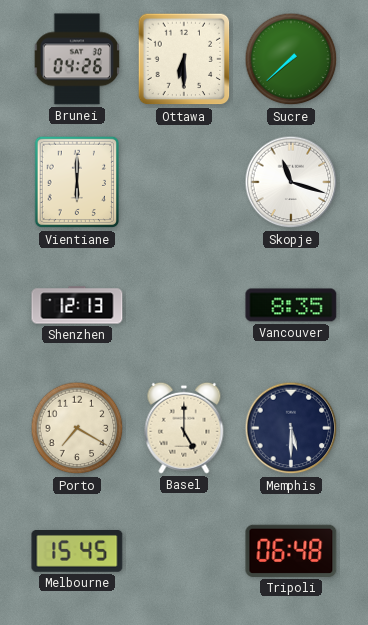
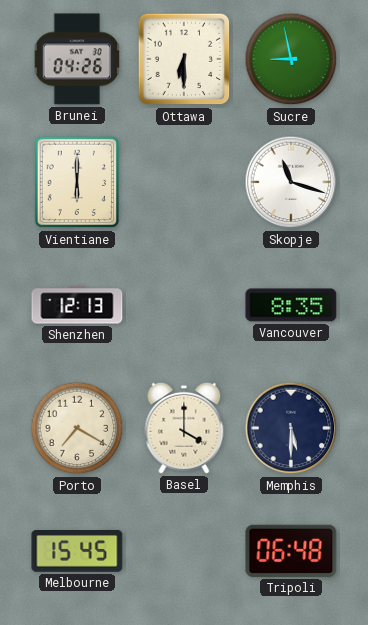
Sucre: 7:38 -> 8:58 (291, 59)
Basel: 5:00 -> 4:00 (184, 428)
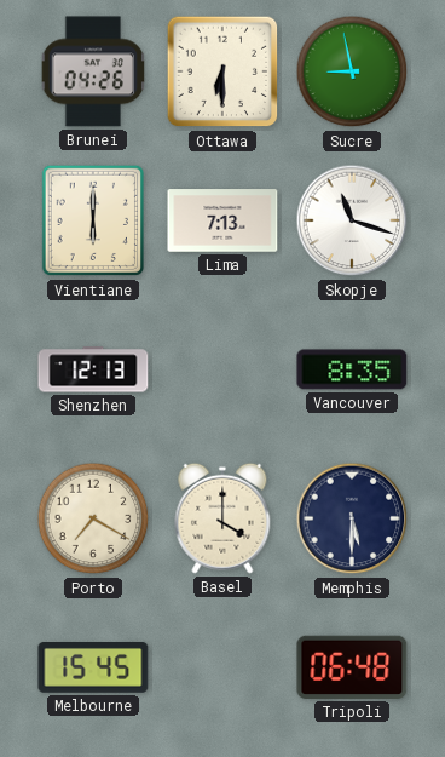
Lima: none -> 7:13 (223, 220)
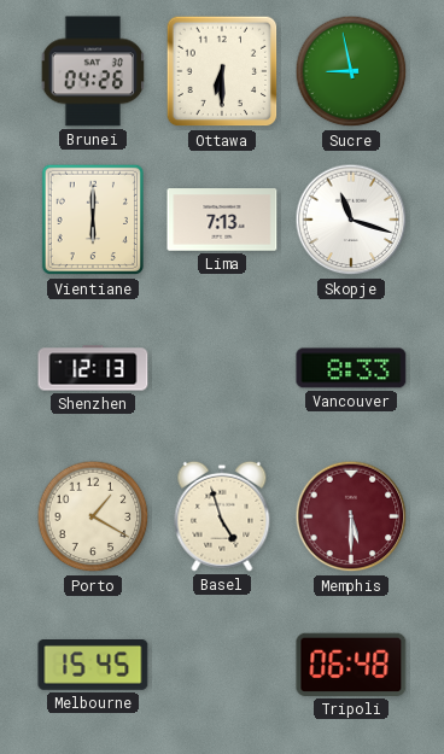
Vancouver: 8:35 -> 8:33 (351, 368)
Porto: 7:20 -> 1:20 (93, 516)
Basel: 4:00 -> 4:57 (222, 516)
Memphis dial: navy -> burgundy (351, 516)
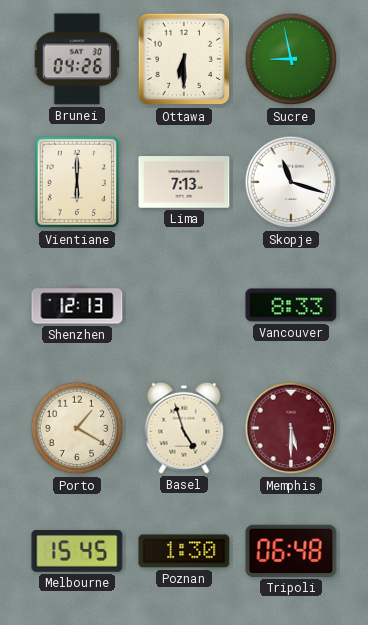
Poznan: none -> 1:30 (184, 551)
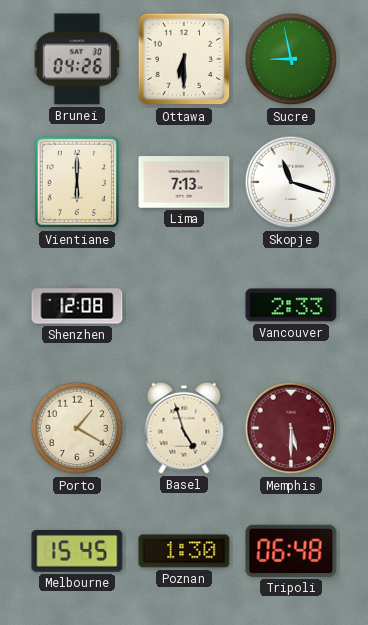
Shenzhen: 12:13 -> 12:08 (77, 305)
Vancouver: 8:33 -> 2:33 (291, 305)
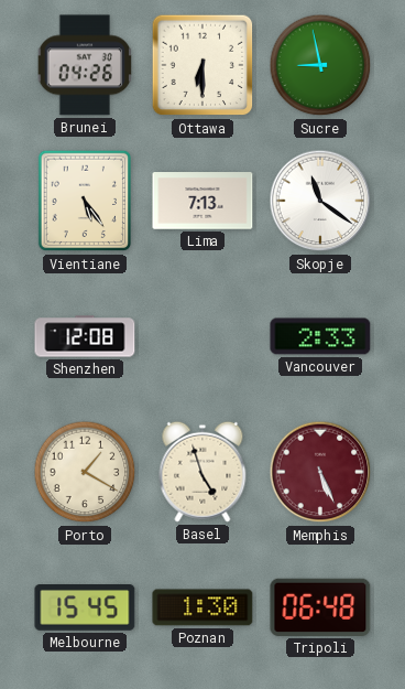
Vientiane: 6:00 -> 5:24 (84, 201)
Skopje: 11:18 -> 11:21 (320, 201)
Memphis: 5:30 -> 5:26 (320, 472)
